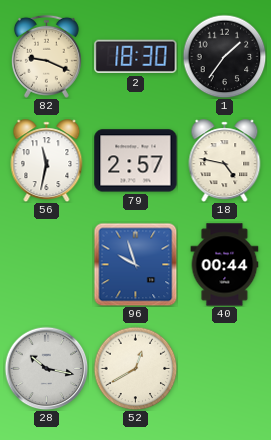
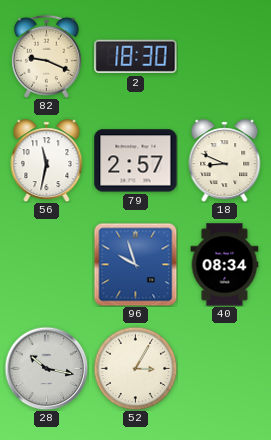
1: 1:36 -> none (224, 56)
18: 4:47 -> 8:49 (225, 161)
40: 00:44 -> 08:34 (225, 265)
52: 12:40 -> 3:05 (135, 368)
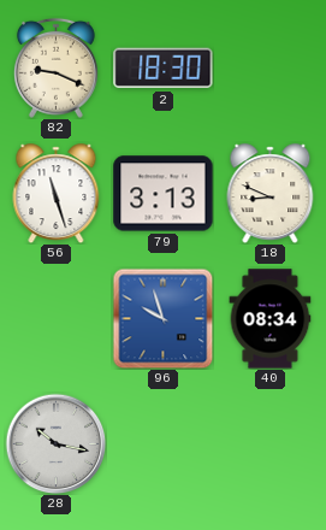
56: 11:32 -> 11:27 (57, 194)
79: 2:57 -> 3:13 (164, 194)
52: 3:05 -> none (135, 368)
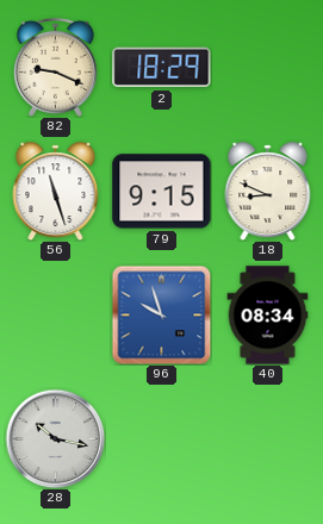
2: 18:30 -> 18:29 (162, 68)
79: 3:13 -> 9:15 (162, 192)
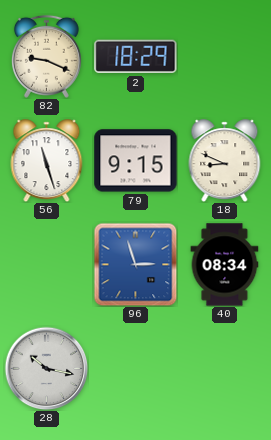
96: 9:57 -> 2:57 (135, 264)
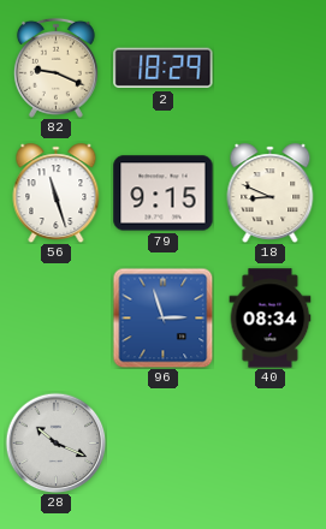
28: 10:17 -> 10:19 (55, 442)
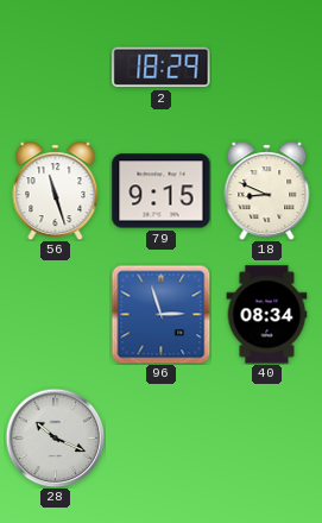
82: 9:19 -> none (55, 67)
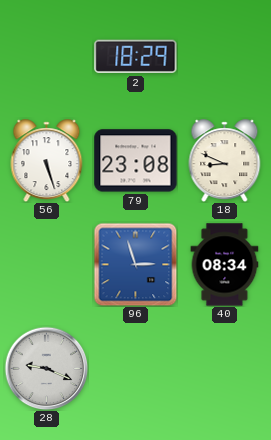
56: 11:27 -> 5:27 (47, 161)
79: 9:15 -> 23:08 (136, 161)
28: 10:19 -> 9:19 (46, 368)
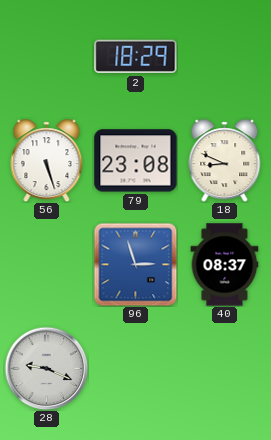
40: 08:34 -> 08:37 (225, 265)
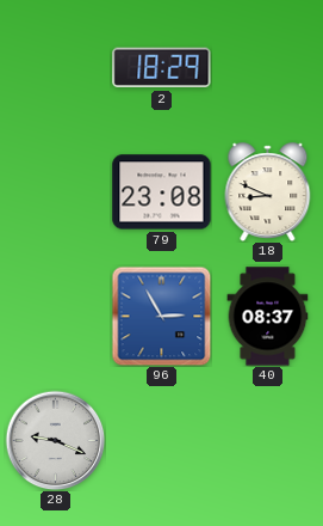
56: 5:27 -> none (47, 161)
96: 2:57 -> 2:55 (161, 316)
